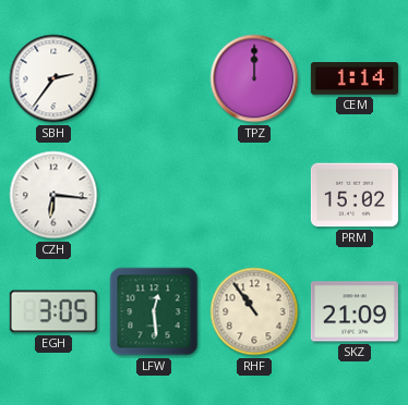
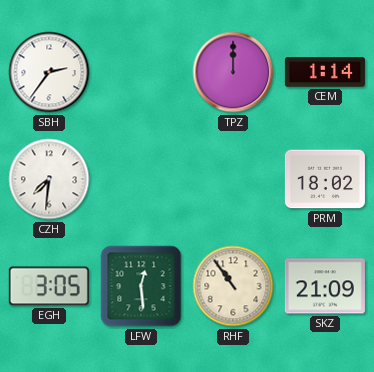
CZH: 6:16 -> 7:31 (49, 179)
PRM: 15:02 -> 18:02 (325, 179)
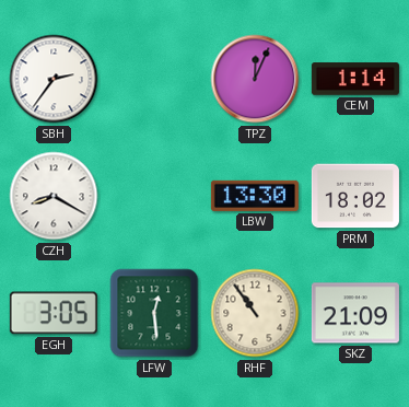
TPZ: 12:00 -> 12:04 (255, 79)
CZH: 7:31 -> 8:20 (54, 196)
LBW: none -> 13:30 (255, 196)
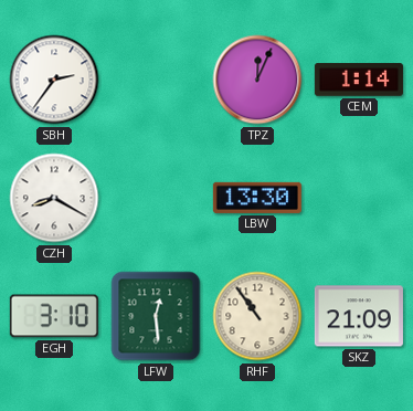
PRM: 18:02 -> none (355, 196)
EGH: 3:05 -> 3:10 (54, 316)
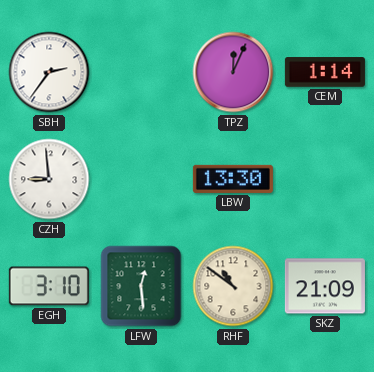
CZH: 8:20 -> 8:59 (49, 179)
RHF: 10:54 -> 10:51 (233, 286)
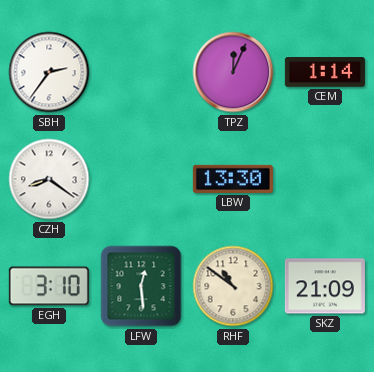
CZH: 8:59 -> 8:21 (49, 179)
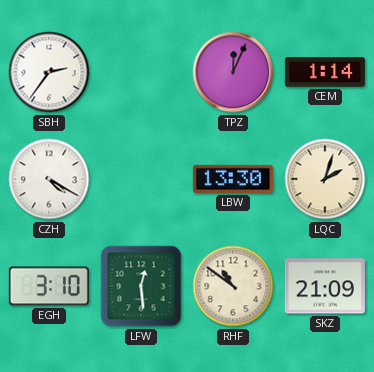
CZH: 8:21 -> 4:20 (49, 179)
LQC: none -> 2:03 (325, 179)
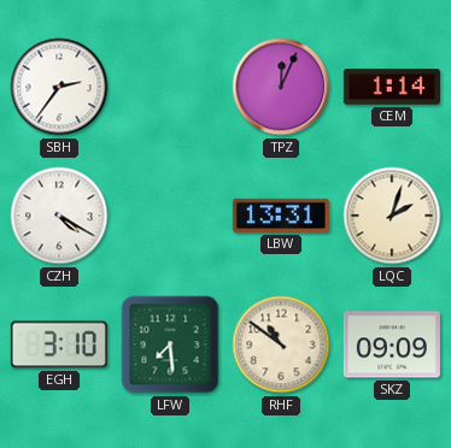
LBW: 13:30 -> 13:31 (281, 216)
LFW: 12:29 -> 7:29 (170, 344)
SKZ: 21:09 -> 09:09 (392, 344)
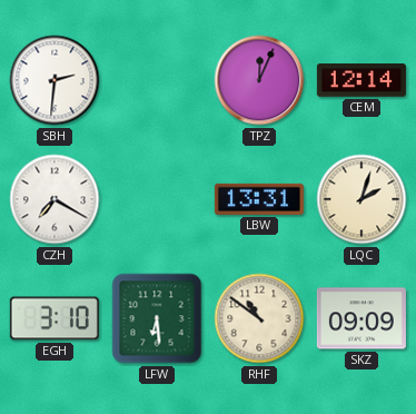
SBH: 2:36 -> 2:31 (55, 80)
CEM: 1:14 -> 12:14 (361, 80)
CZH: 4:20 -> 7:20 (55, 199)
LFW: 7:29 -> 6:29 (157, 318)
